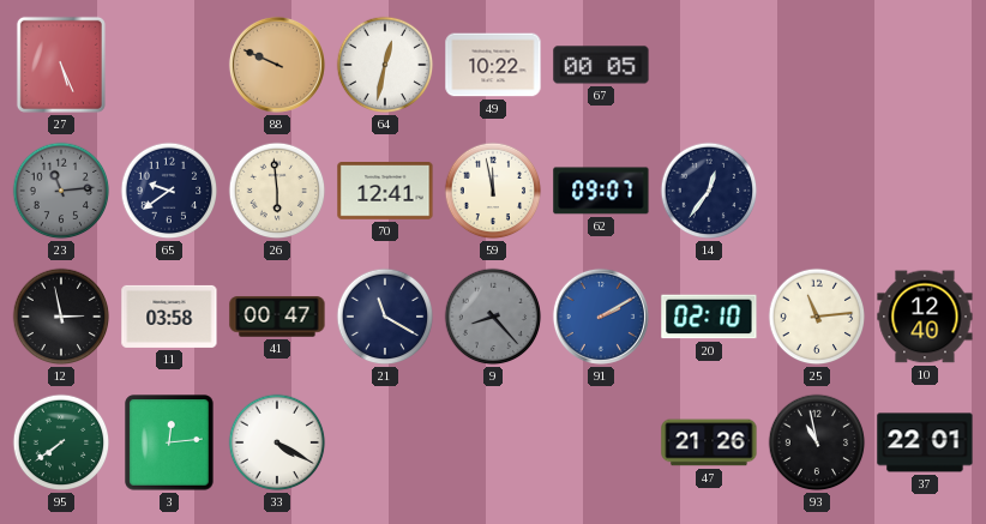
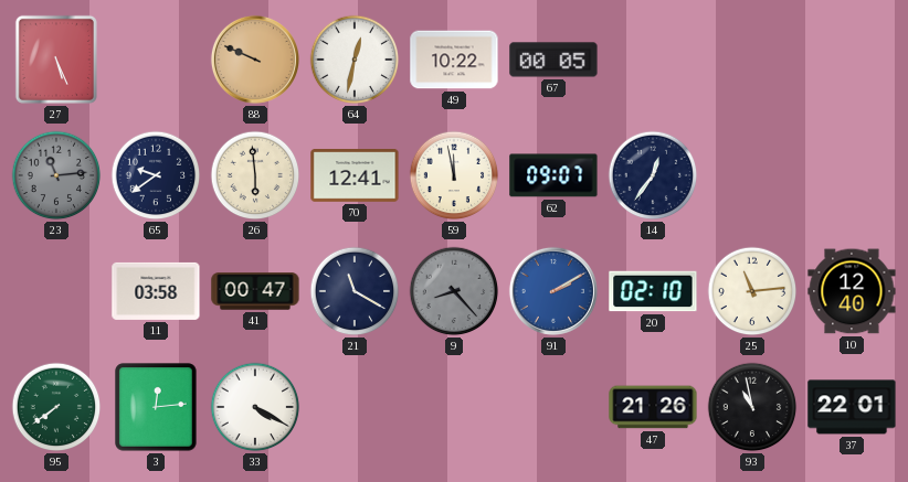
12: 2:58 -> none (61, 317)
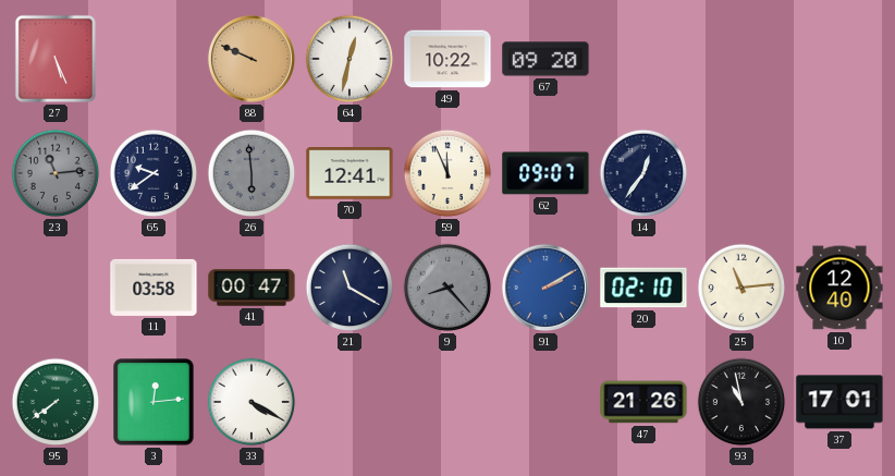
67: 00:05 -> 09:20 (545, 59)
26 dial: cream -> grey (252, 173)
59: 11:58 -> 11:56 (447, 173)
37: 22:01 -> 17:01 (839, 402)
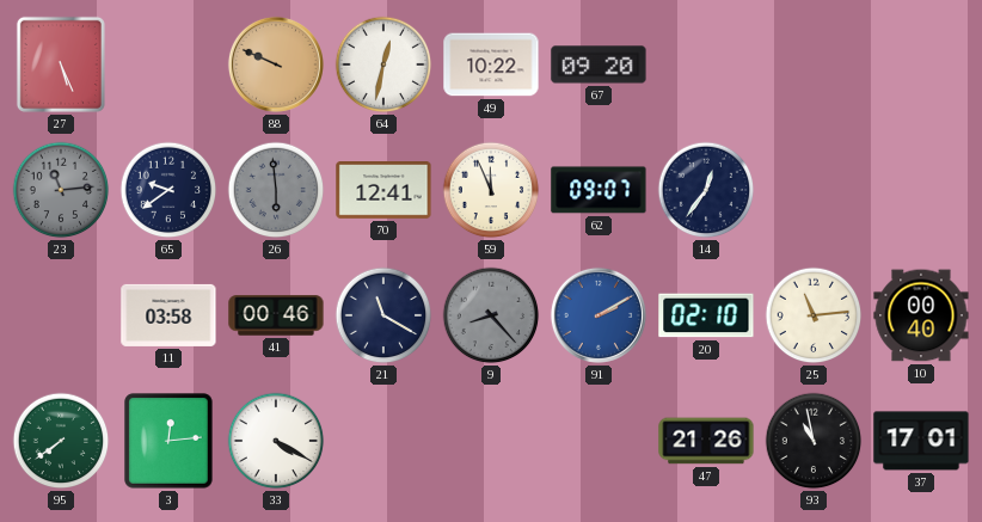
41: 00:47 -> 00:46 (276, 315)
10: 12:40 -> 00:40 (921, 315)
